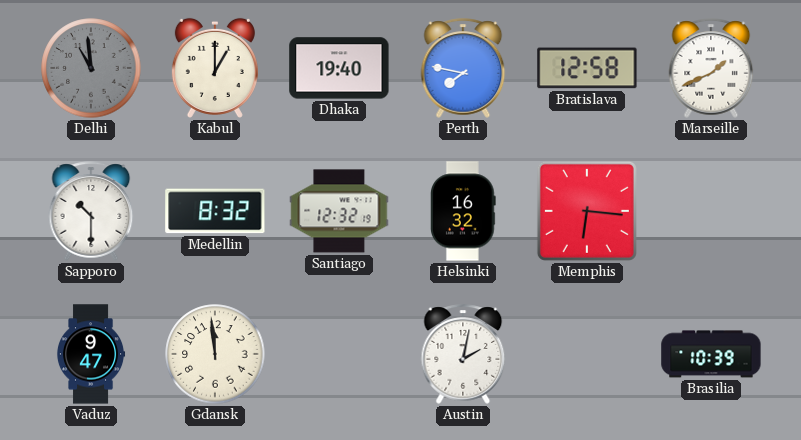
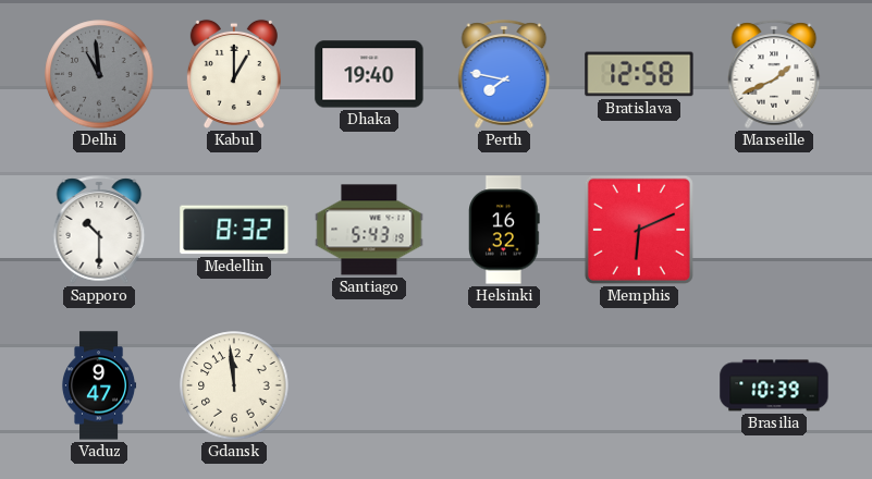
Santiago: 12:32 -> 5:43 (369, 230)
Memphis: 6:16 -> 6:11 (639, 230)
Austin: 2:02 -> none (463, 354)
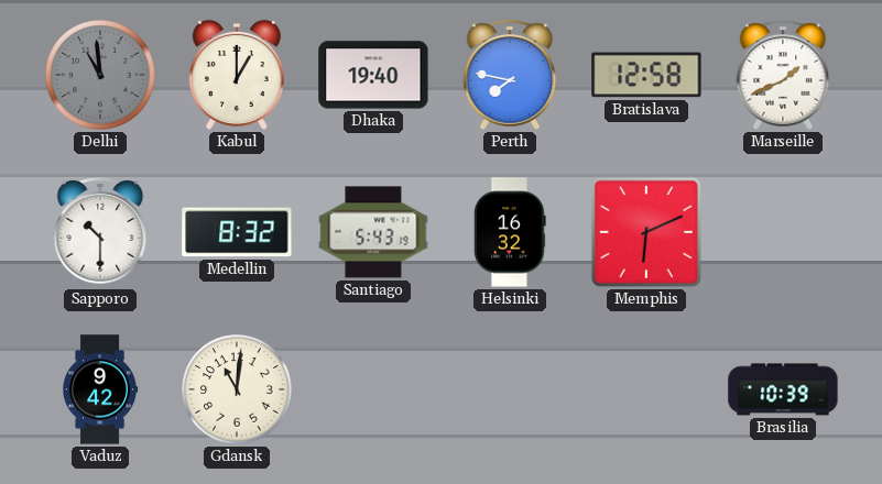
Vaduz: 9:47 -> 9:42 (100, 389)
Gdansk: 11:59 -> 11:01 (237, 389)
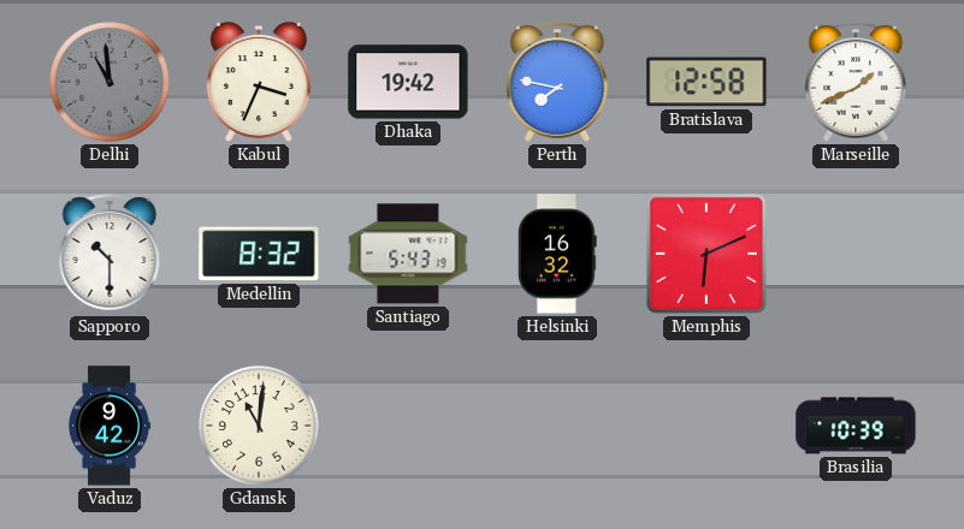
Kabul: 1:00 -> 3:34 (259, 82)
Dhaka: 19:40 -> 19:42 (408, 82)
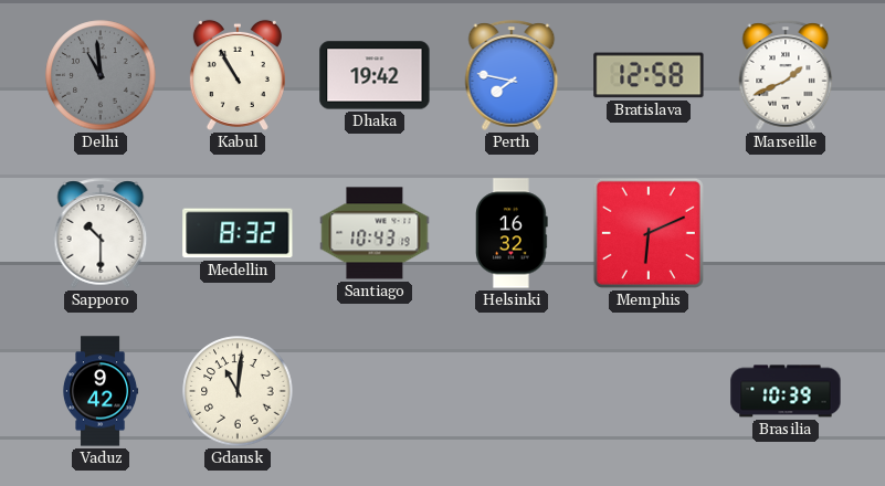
Kabul: 3:34 -> 10:55 (238, 75)
Santiago: 5:43 -> 10:43 (375, 233)
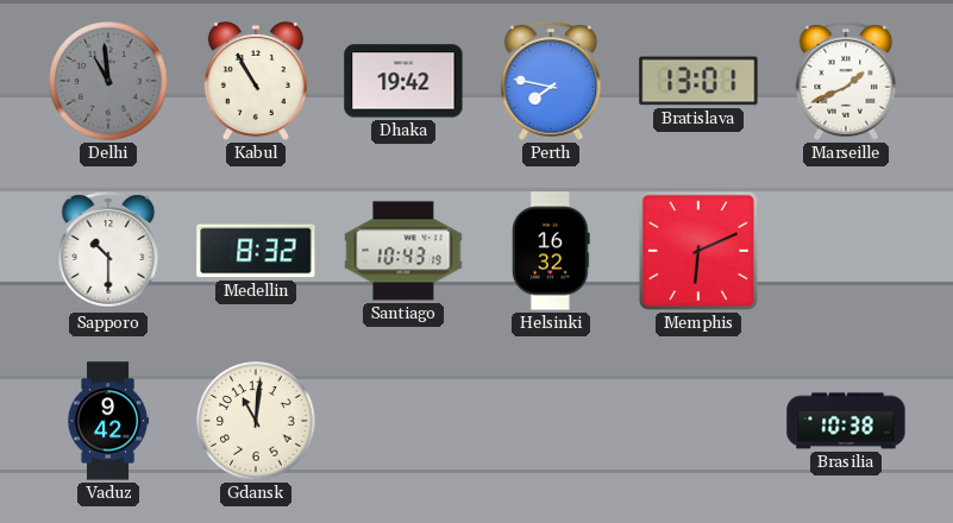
Bratislava: 12:58 -> 13:01 (698, 81)
Brasilia: 10:39 -> 10:38 (846, 421)
